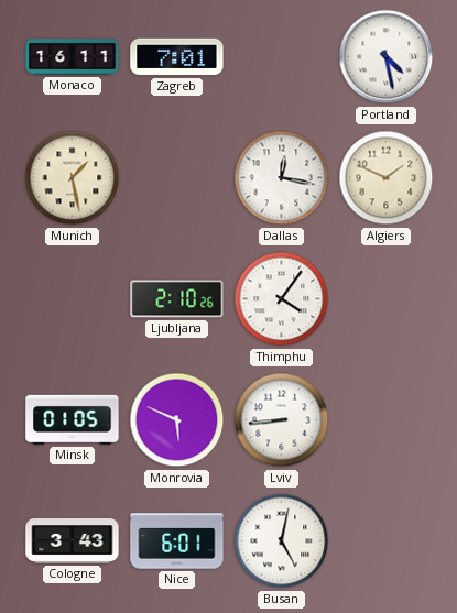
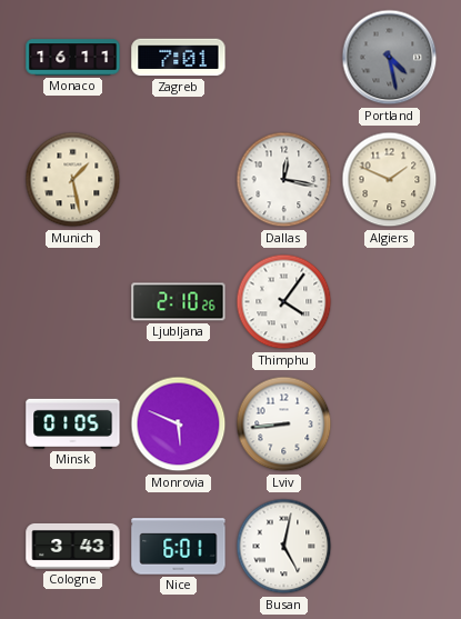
Portland dial: white -> grey (390, 58)
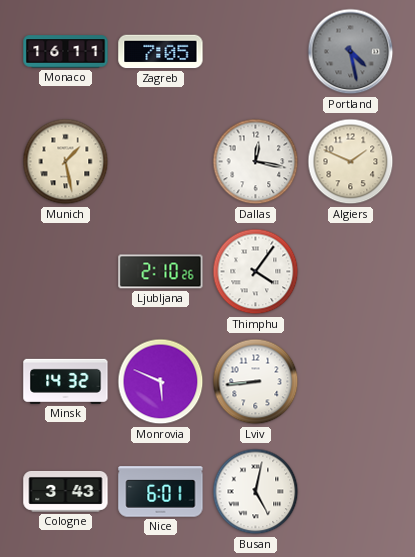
Zagreb: 7:01 -> 7:05 (161, 52)
Minsk: 01:05 -> 14:32 (66, 381)
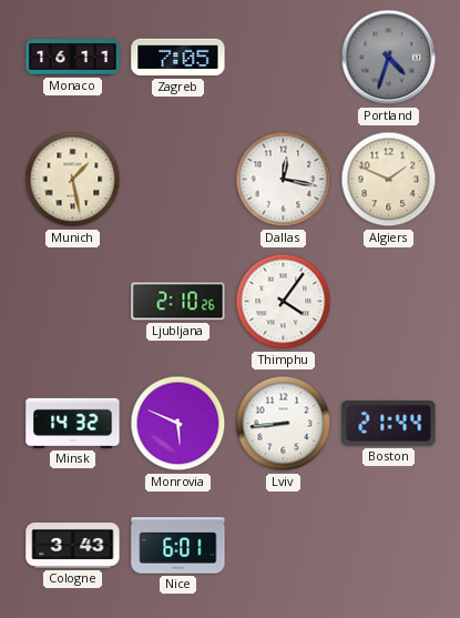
Portland: 4:28 -> 4:33 (389, 58)
Boston: none -> 21:44 (389, 424)
Busan: 5:02 -> none (256, 492)
